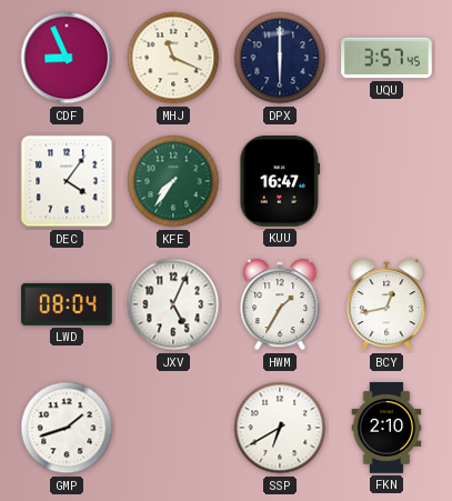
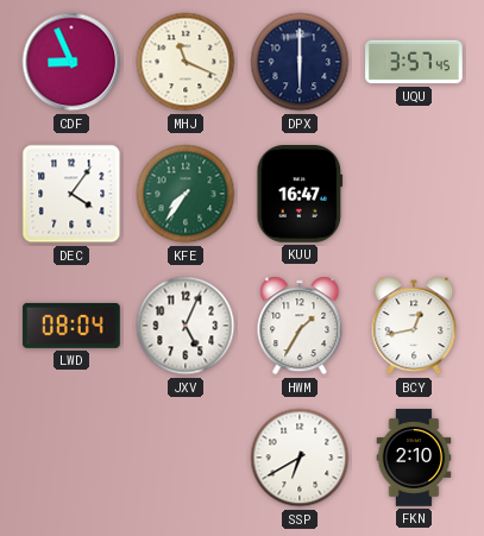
GMP: 1:42 -> none (67, 428)
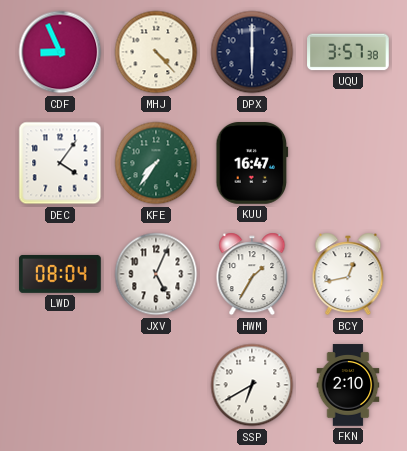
MHJ: 11:19 -> 4:23 (156, 52)
UQU: 3:57:45 -> 3:57:38 (348, 52)
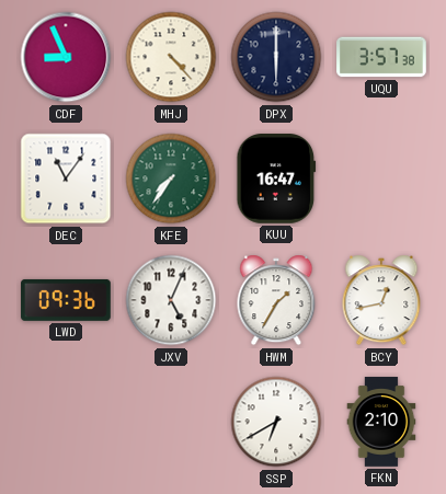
DEC: 4:06 -> 11:06 (66, 179)
LWD: 08:04 -> 09:36 (66, 300)
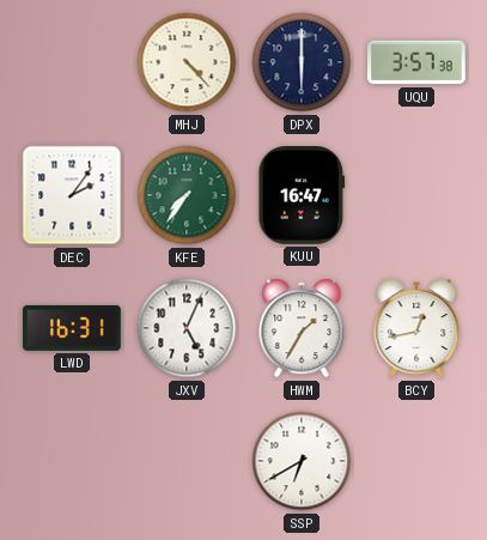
CDF: 8:56 -> none (66, 57)
DEC: 11:06 -> 2:06 (72, 195)
LWD: 09:36 -> 16:31 (72, 328)
FKN: 2:10 -> none (381, 422)
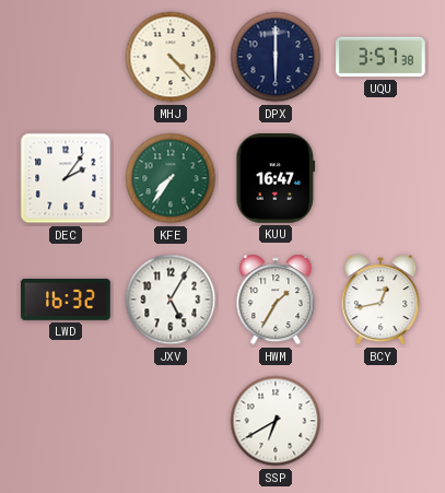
LWD: 16:31 -> 16:32 (66, 300)
JXV: 5:04 -> 5:05 (171, 300)
